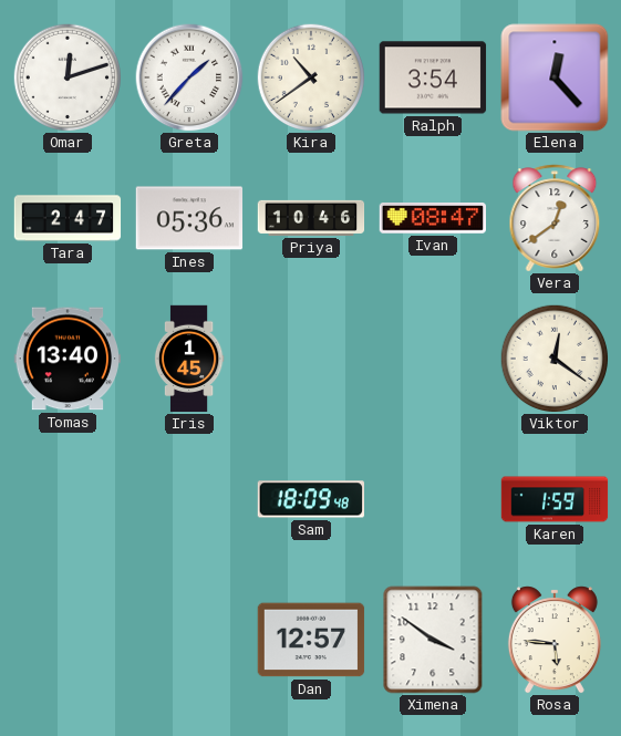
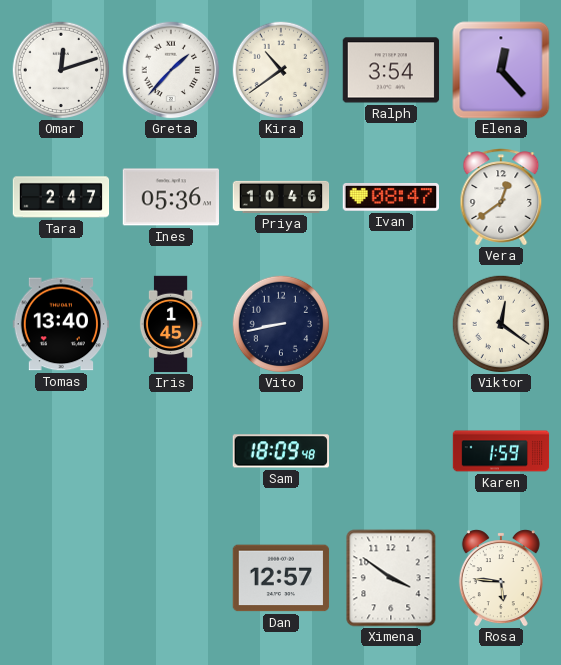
Vito: none -> 8:43 (281, 324)
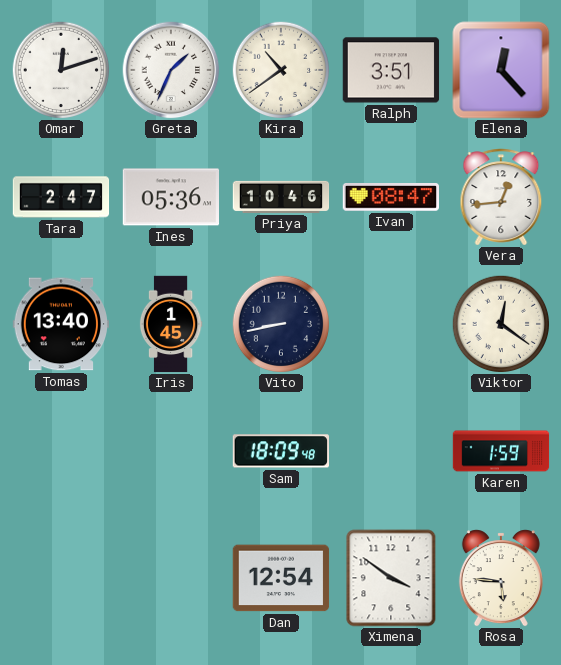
Greta: 1:37 -> 1:34 (171, 70)
Ralph: 3:54 -> 3:51 (391, 70)
Vera: 12:39 -> 12:44 (501, 197)
Dan: 12:57 -> 12:54 (281, 578)
